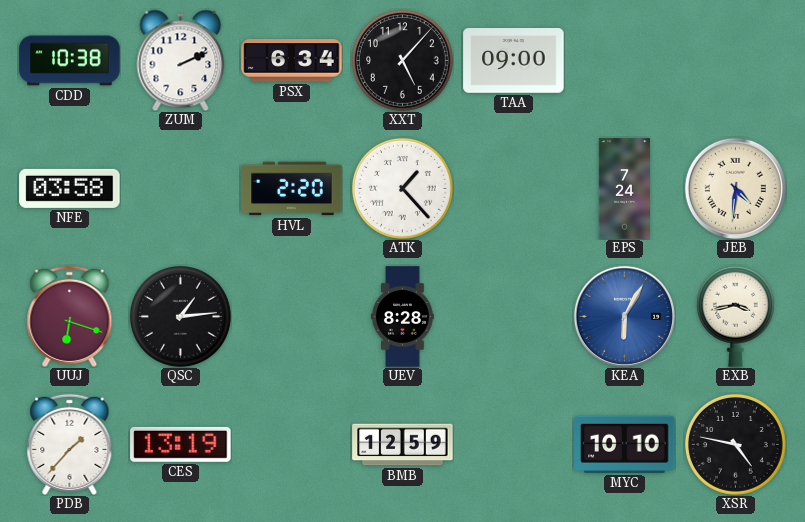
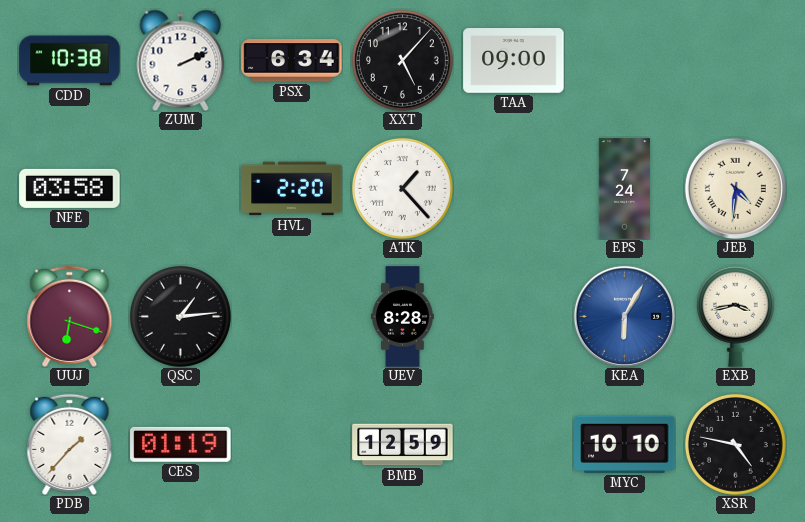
CES: 13:19 -> 01:19 (181, 444)
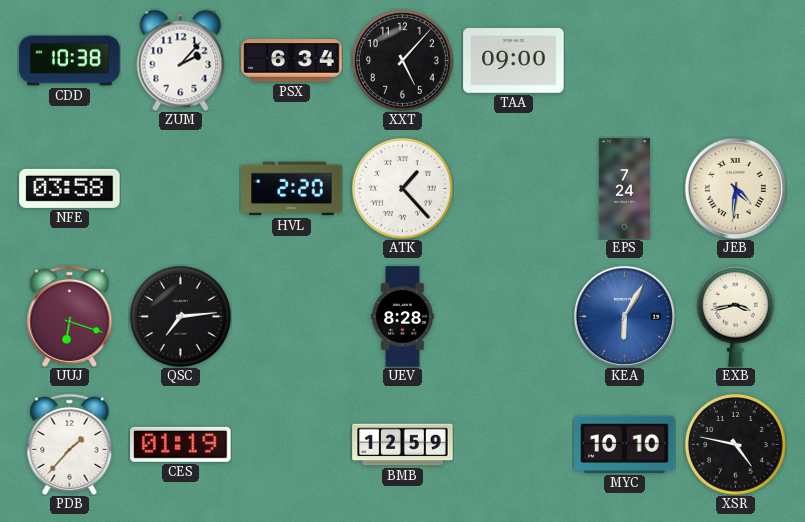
ZUM: 2:11 -> 2:07 (181, 60)
QSC: 1:14 -> 7:14 (180, 316)
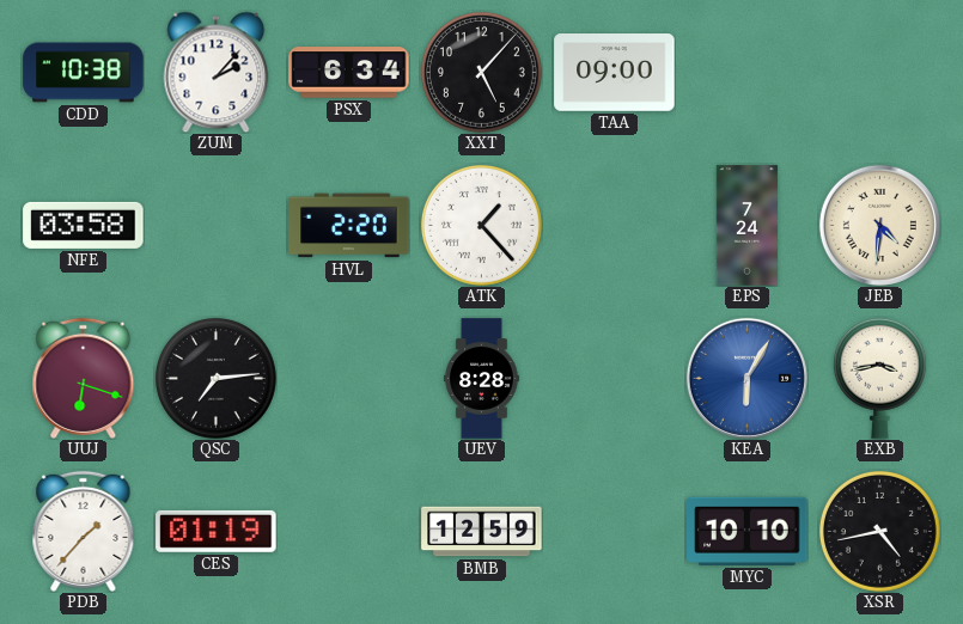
XSR: 4:47 -> 4:43 (879, 531)
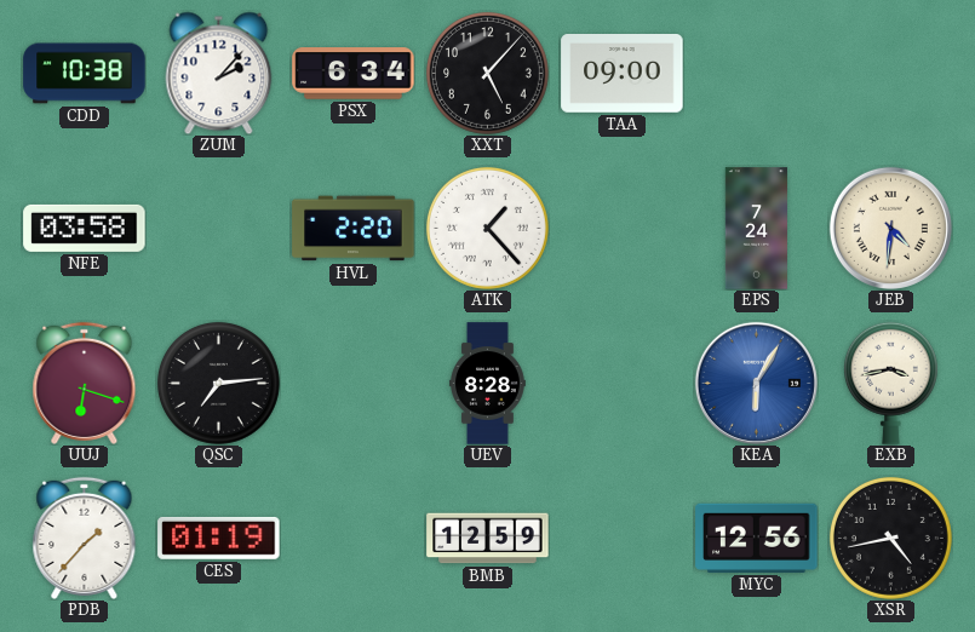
MYC: 10:10 -> 12:56 (757, 538)
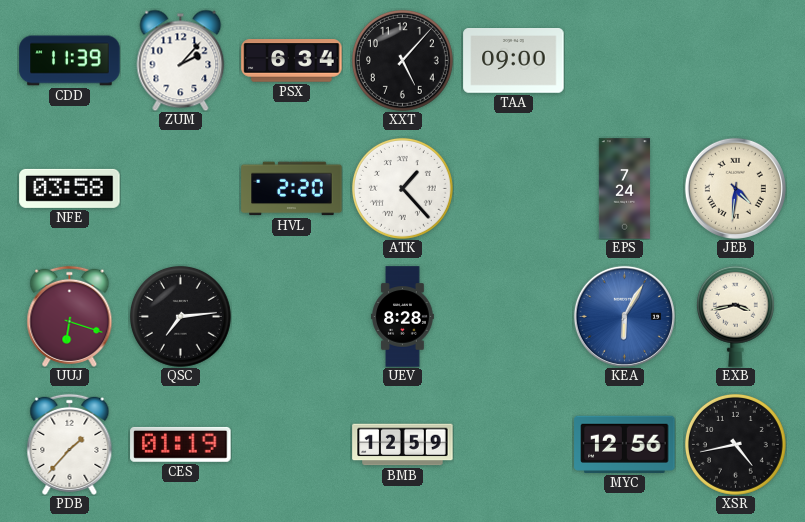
CDD: 10:38 -> 11:39 (70, 61)
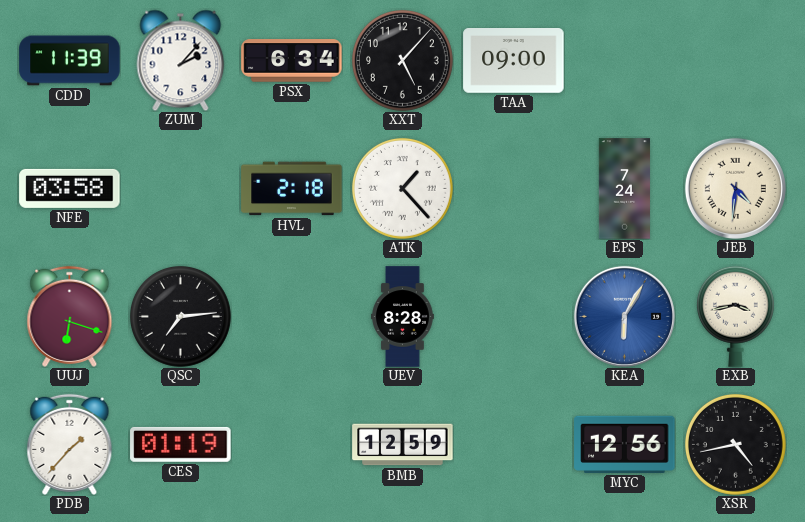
HVL: 2:20 -> 2:18 (292, 189)
